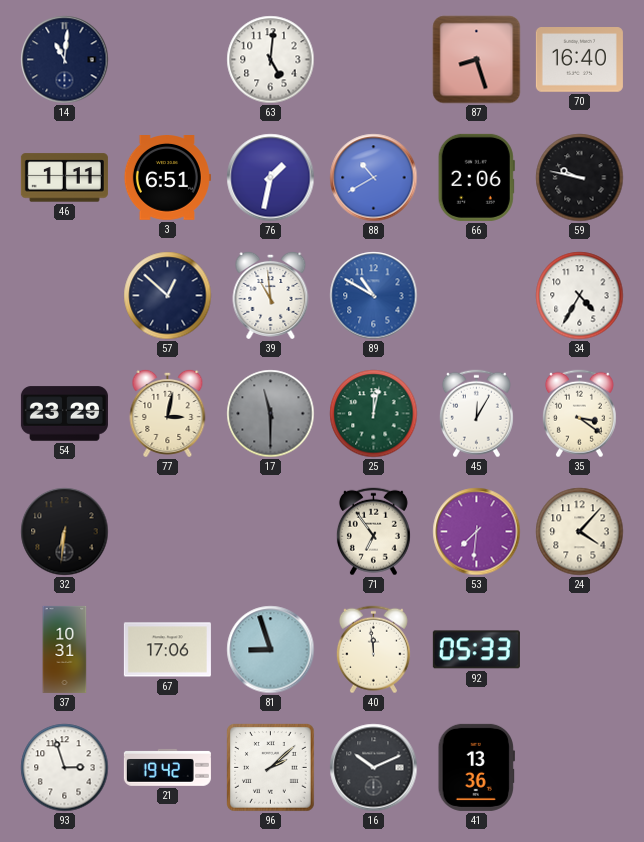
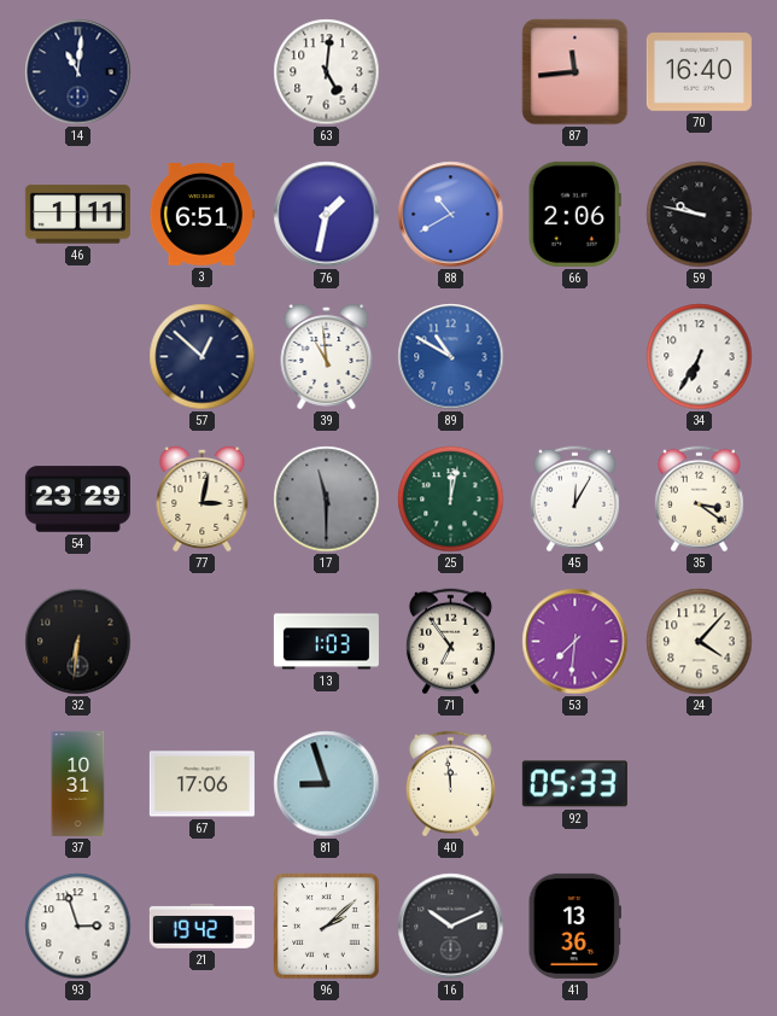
87: 8:27 -> 11:44 (576, 72)
34: 4:35 -> 6:35 (700, 357)
13: none -> 1:03 (326, 642)
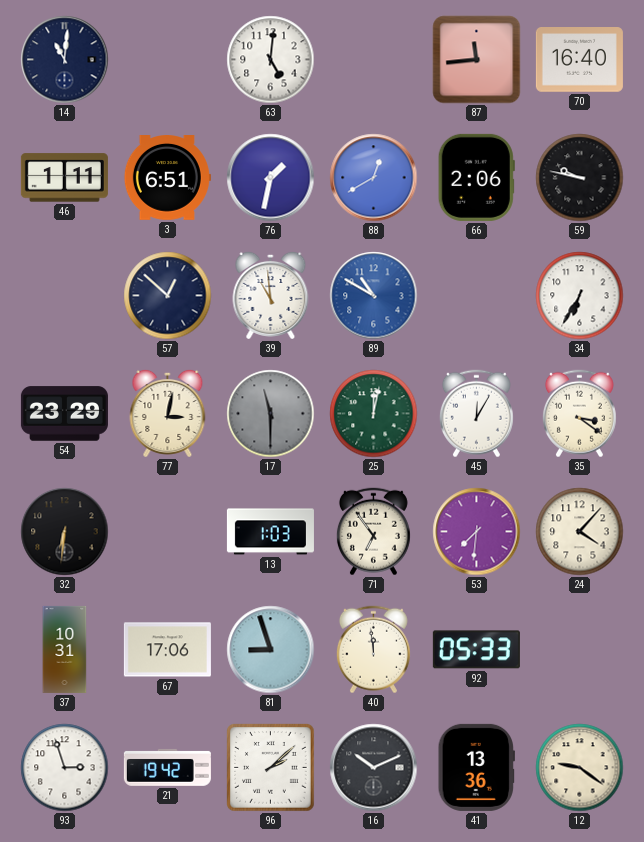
88: 10:40 -> 12:40 (374, 178)
12: none -> 9:21 (580, 768)
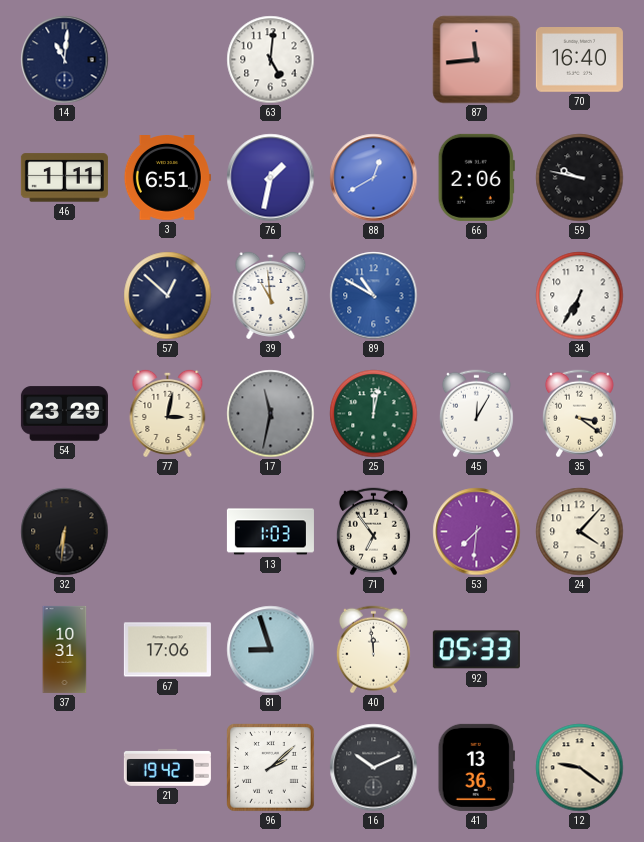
17: 11:30 -> 11:32 (271, 414)
93: 2:57 -> none (65, 768)
